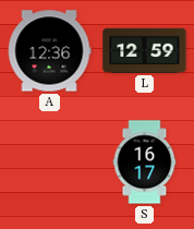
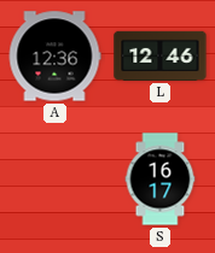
L: 12:59 -> 12:46 (161, 55)
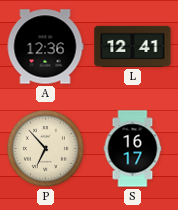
L: 12:46 -> 12:41 (133, 46)
P: none -> 6:53 (45, 148)
